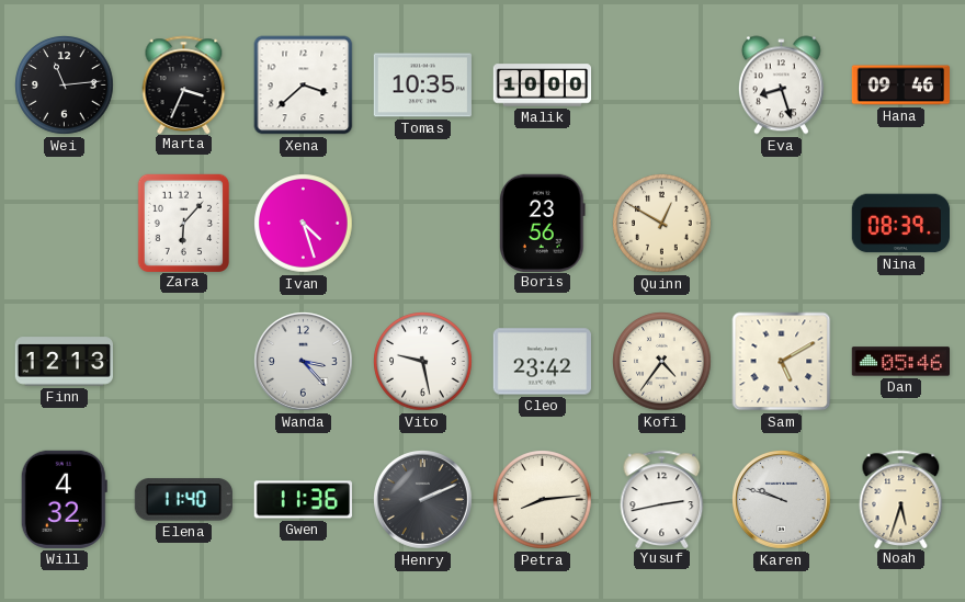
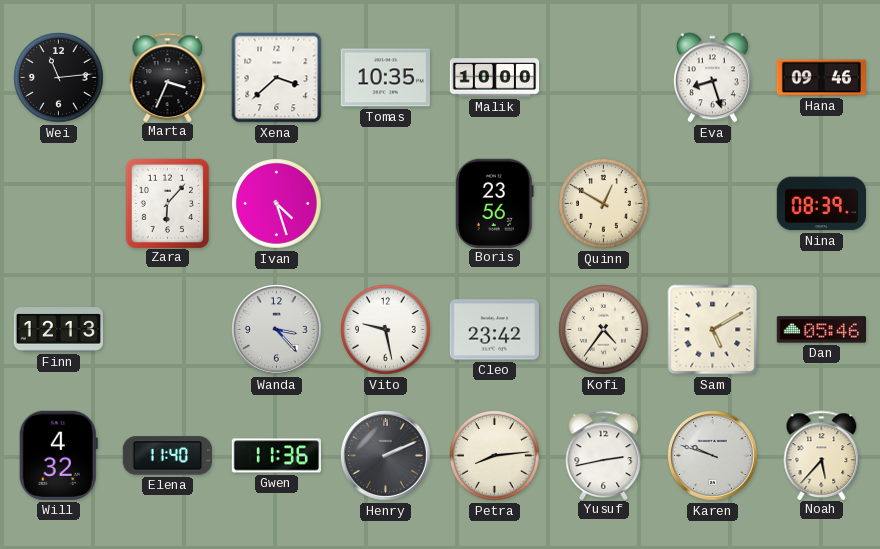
Noah: 5:33 -> 5:37 (822, 455)
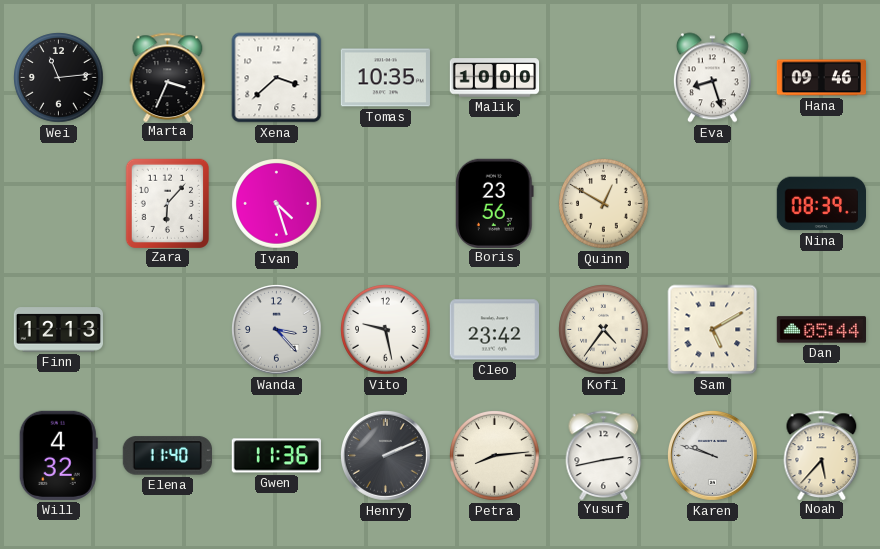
Dan: 05:46 -> 05:44 (821, 330)
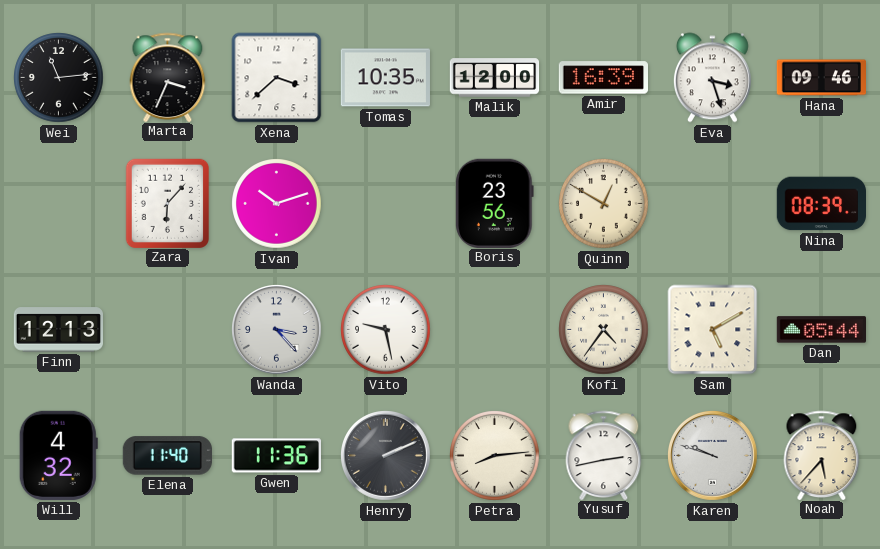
Malik: 10:00 -> 12:00 (495, 78)
Amir: none -> 16:39 (603, 78)
Eva: 8:27 -> 3:27 (712, 78)
Ivan: 4:27 -> 10:12 (277, 204)
Cleo: 23:42 -> none (494, 330)
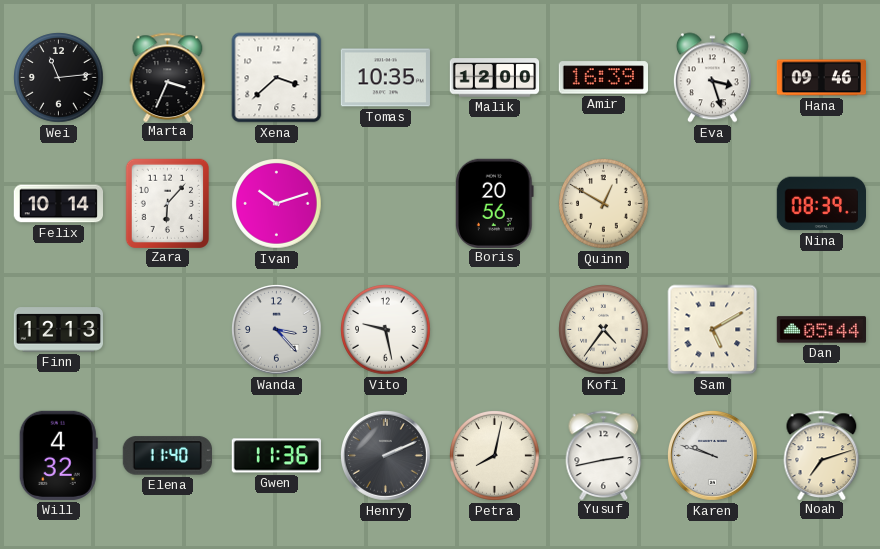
Felix: none -> 10:14 (58, 204)
Boris: 23:56 -> 20:56 (495, 203)
Petra: 8:14 -> 8:02 (495, 456)
Noah: 5:37 -> 7:12 (822, 455)
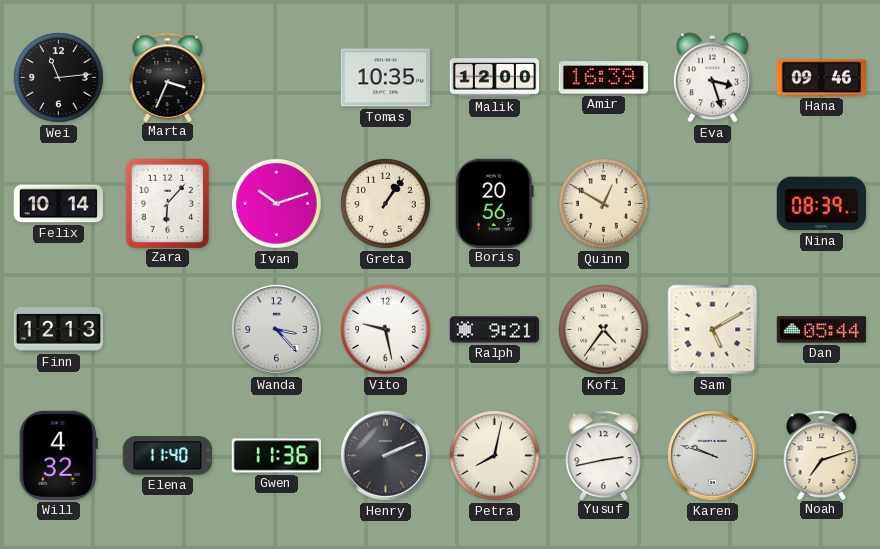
Xena: 3:38 -> none (277, 78)
Greta: none -> 1:06 (386, 204)
Ralph: none -> 9:21 (495, 330)
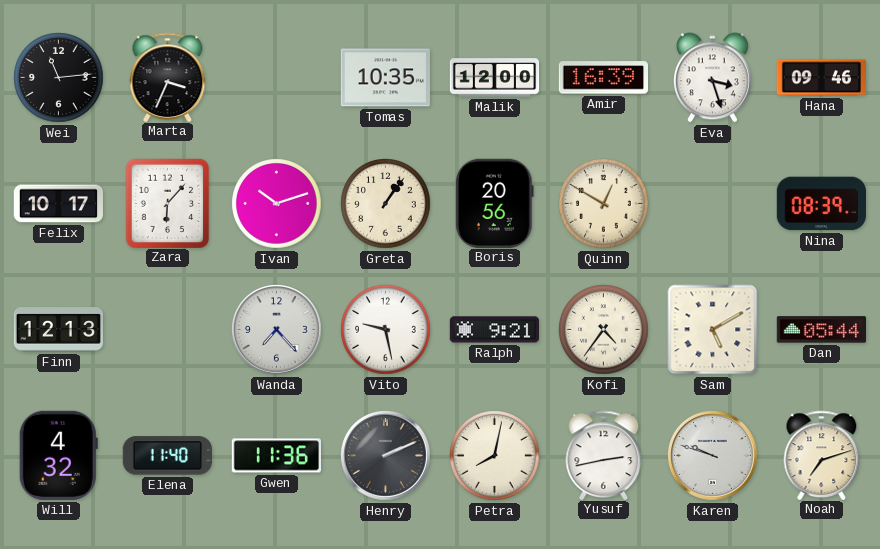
Felix: 10:14 -> 10:17 (58, 204)
Wanda: 3:23 -> 7:23 (277, 330)
